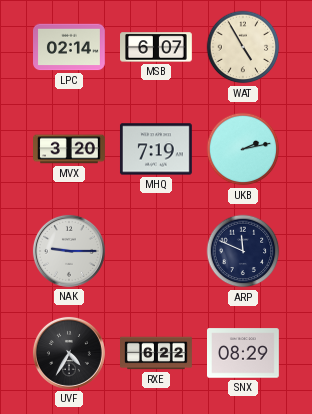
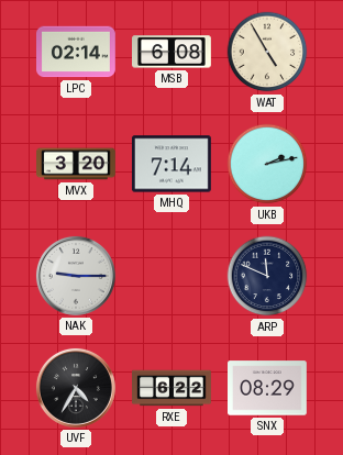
MSB: 6:07 -> 6:08 (173, 52)
MHQ: 7:19 -> 7:14 (171, 164)
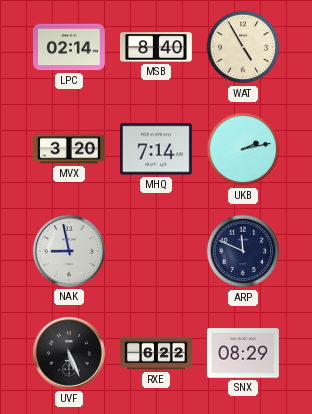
MSB: 6:08 -> 8:40 (157, 47)
NAK: 9:15 -> 8:58 (69, 251)
UVF: 4:35 -> 5:26 (69, 353)
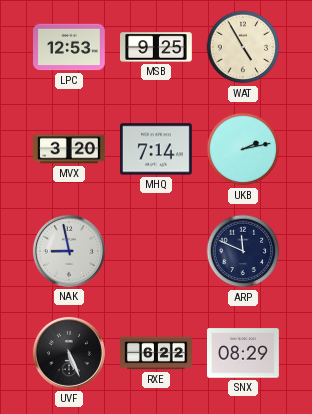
LPC: 02:14 -> 12:53 (70, 47)
MSB: 8:40 -> 9:25 (157, 47)
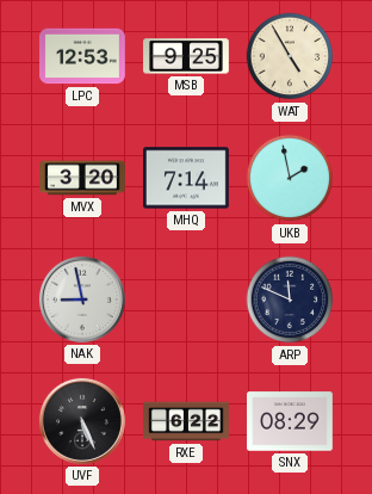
UKB: 2:13 -> 1:58 (290, 178)
